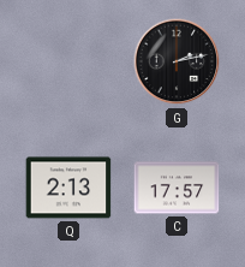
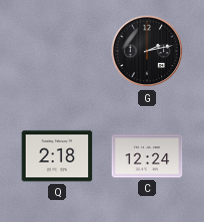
Q: 2:13 -> 2:18 (57, 156)
C: 17:57 -> 12:24 (147, 156)
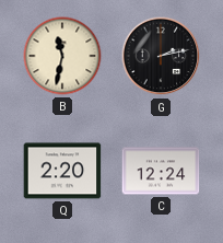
B: none -> 11:32 (62, 56)
Q: 2:18 -> 2:20 (62, 171)
